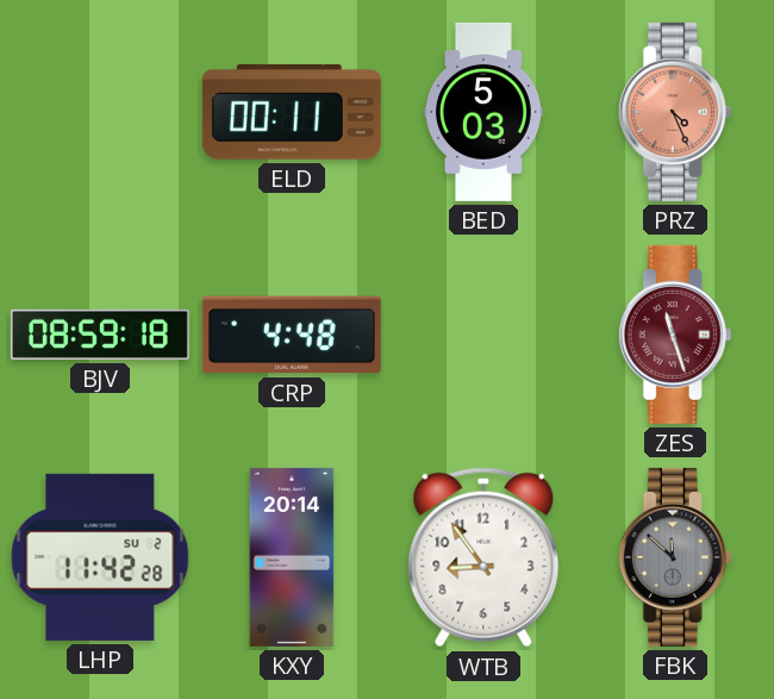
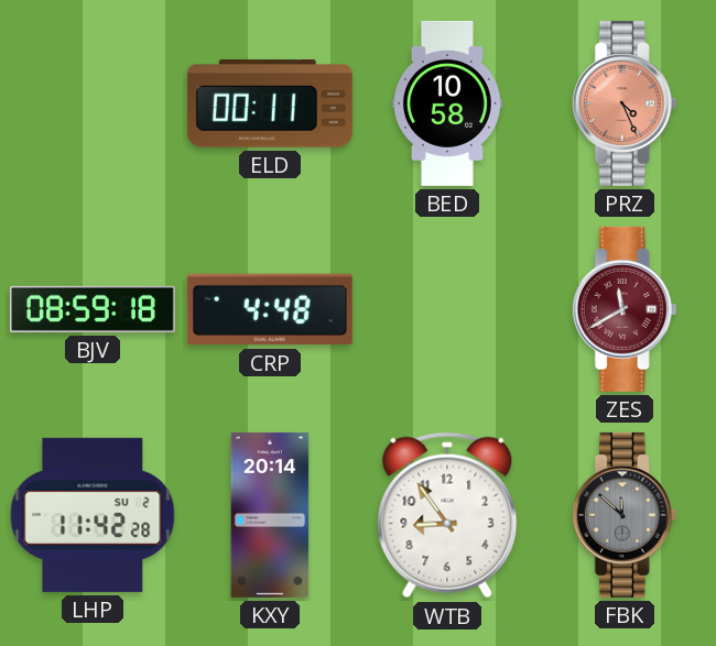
BED: 5:03 -> 10:58 (447, 103)
ZES: 11:27 -> 11:40 (625, 309)
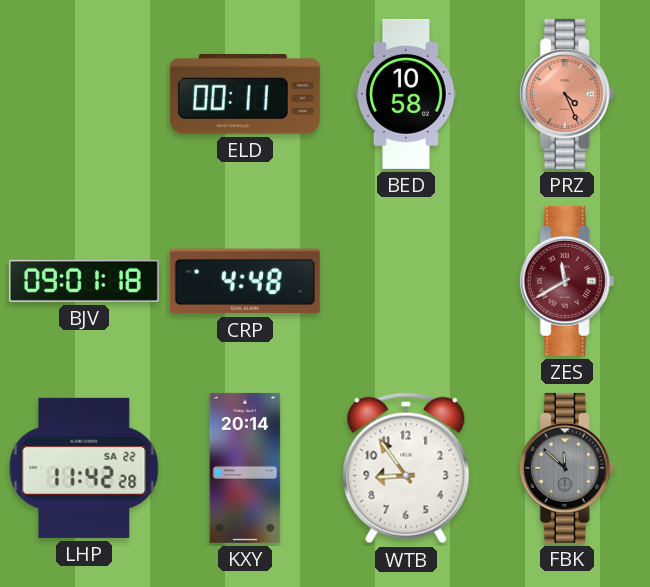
BJV: 08:59 -> 09:01 (84, 281)
LHP date: SU 2 -> SA 22 (84, 468)
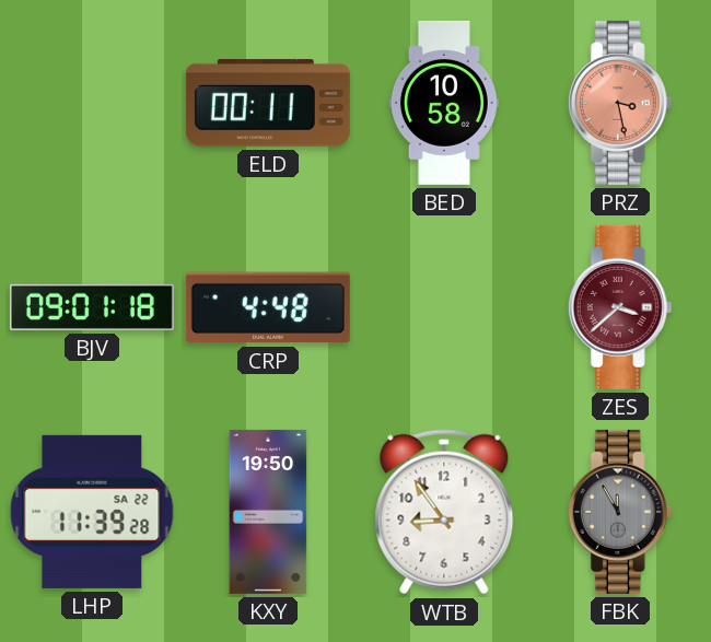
PRZ: 4:26 -> 3:28 (620, 103)
ZES: 11:40 -> 3:38 (620, 307)
LHP: 11:42 -> 11:39 (92, 512)
KXY: 20:14 -> 19:50 (268, 512)
FBK: 11:52 -> 11:55 (620, 512)
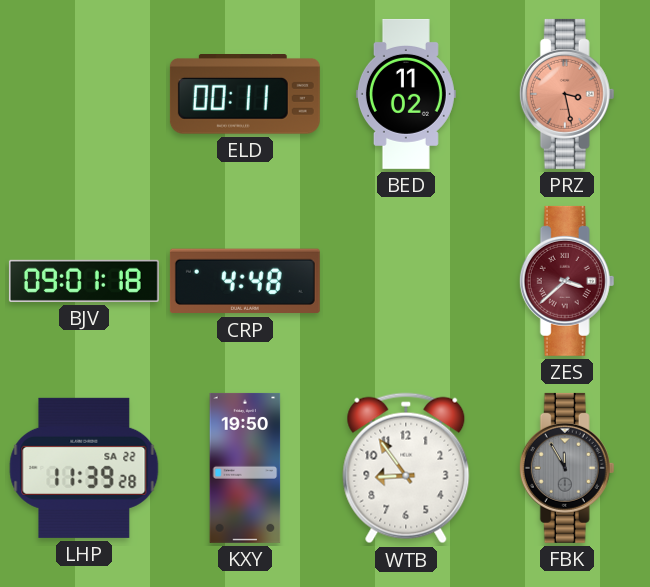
BED: 10:58 -> 11:02 (406, 94)
